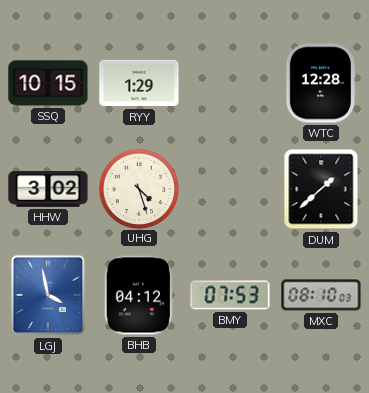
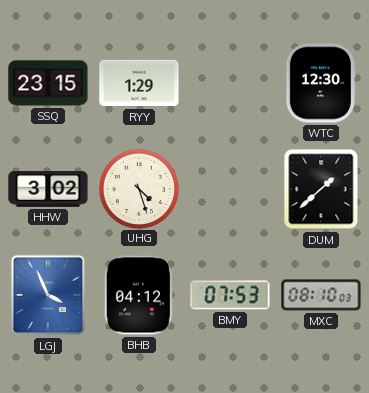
SSQ: 10:15 -> 23:15 (48, 83)
WTC: 12:28 -> 12:30 (320, 83)
LGJ: 3:58 -> 3:56 (48, 295)
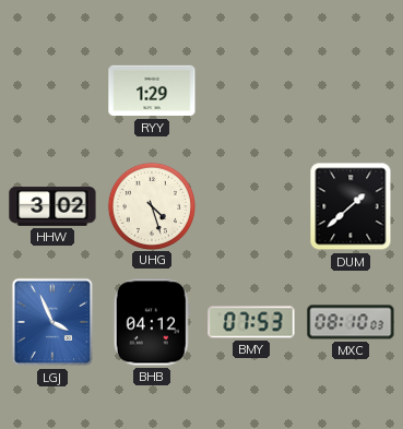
SSQ: 23:15 -> none (48, 83)
WTC: 12:30 -> none (320, 83)
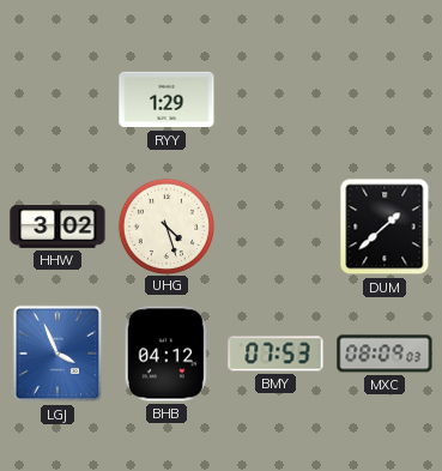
MXC: 08:10 -> 08:09 (385, 354)
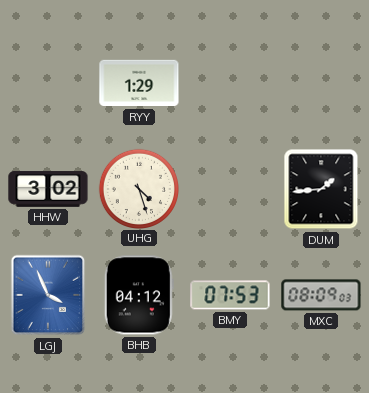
DUM: 1:38 -> 1:44 (321, 189)
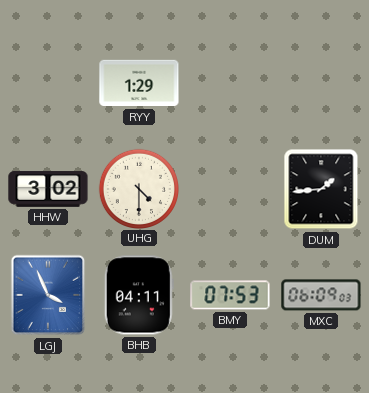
UHG: 4:27 -> 4:30 (138, 188)
BHB: 04:12 -> 04:11 (139, 295)
MXC: 08:09 -> 06:09 (321, 295)
